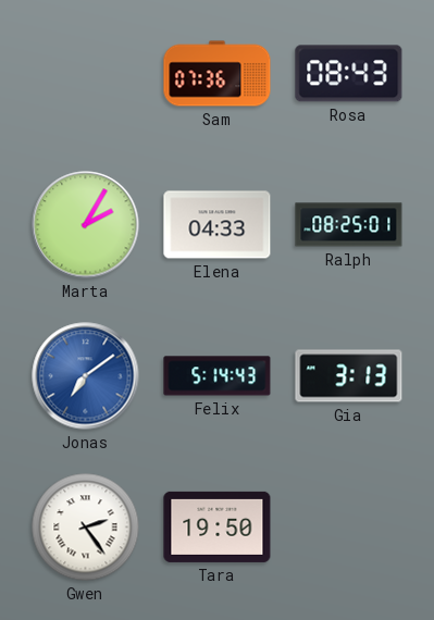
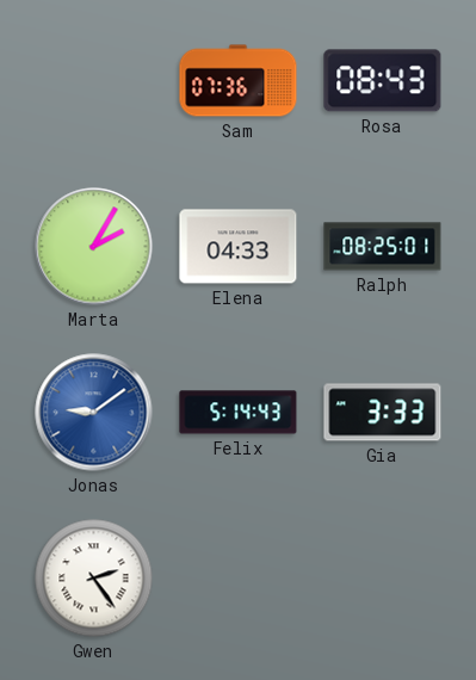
Jonas: 7:09 -> 9:09 (94, 413)
Gia: 3:13 -> 3:33 (383, 413)
Tara: 19:50 -> none (218, 526)
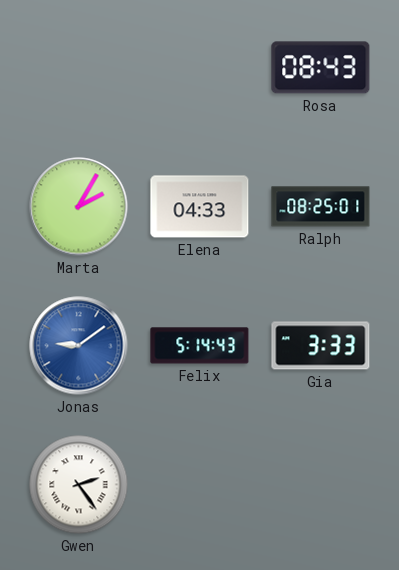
Sam: 07:36 -> none (239, 81)
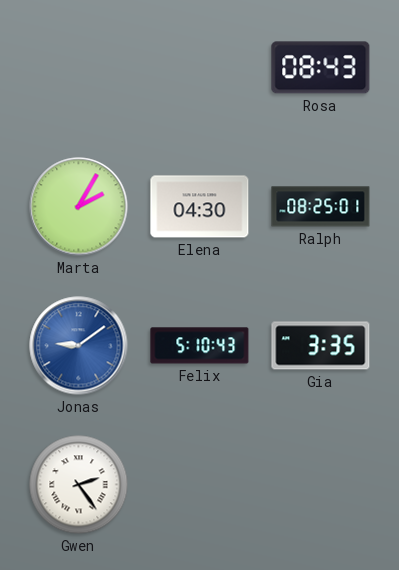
Elena: 04:33 -> 04:30 (200, 207)
Felix: 5:14 -> 5:10 (200, 346)
Gia: 3:33 -> 3:35 (321, 346)
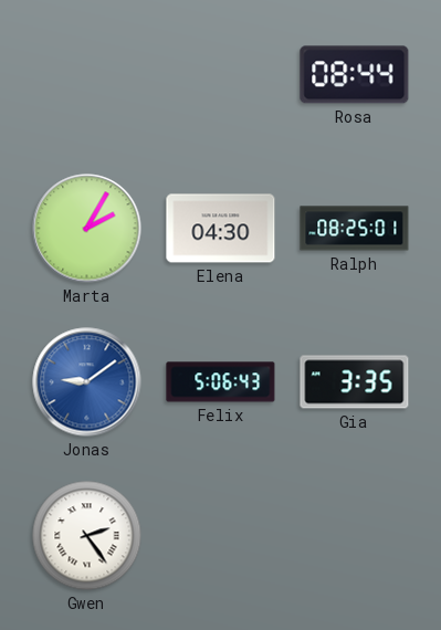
Rosa: 08:43 -> 08:44 (355, 75)
Felix: 5:10 -> 5:06 (221, 382)
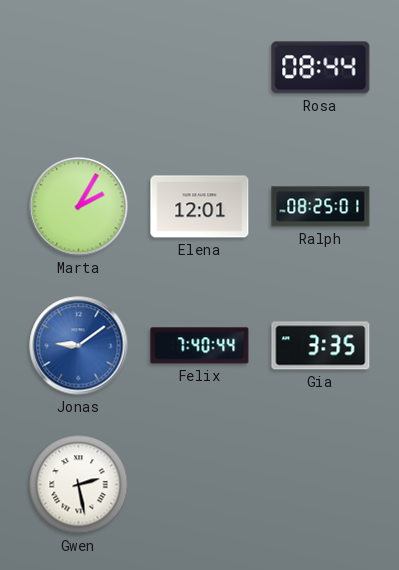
Elena: 04:30 -> 12:01 (200, 207)
Felix: 5:06 -> 7:40 (200, 346)
Gwen: 2:24 -> 2:28 (79, 485)
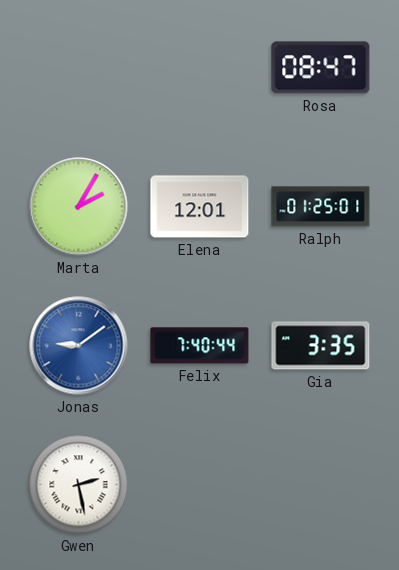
Rosa: 08:44 -> 08:47 (321, 68)
Ralph: 08:25 -> 01:25 (321, 207)
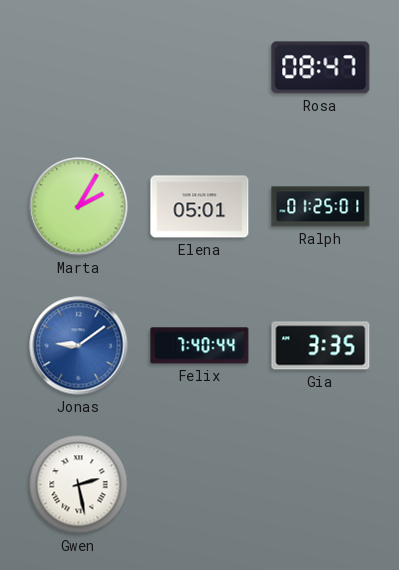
Elena: 12:01 -> 05:01 (200, 207)
